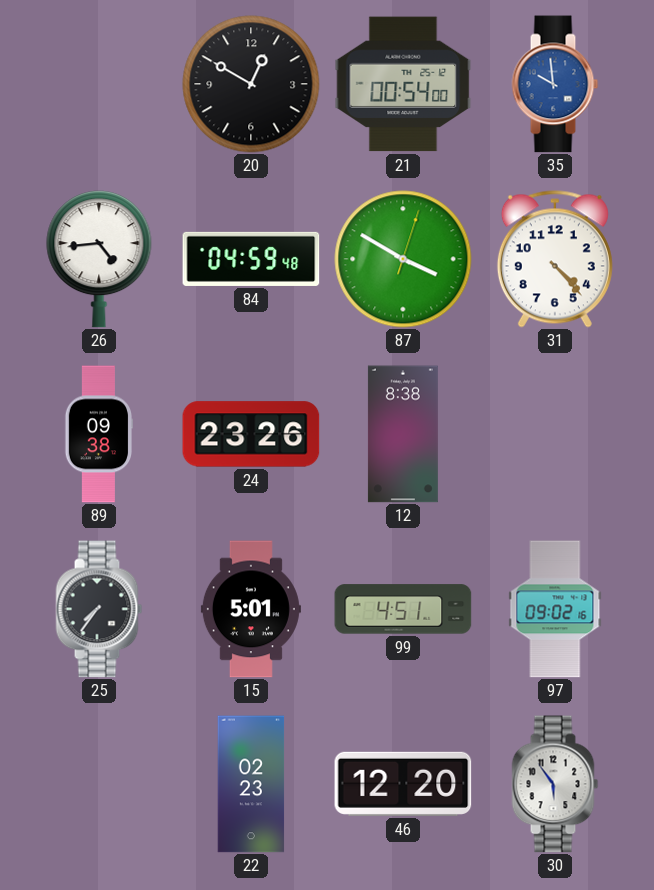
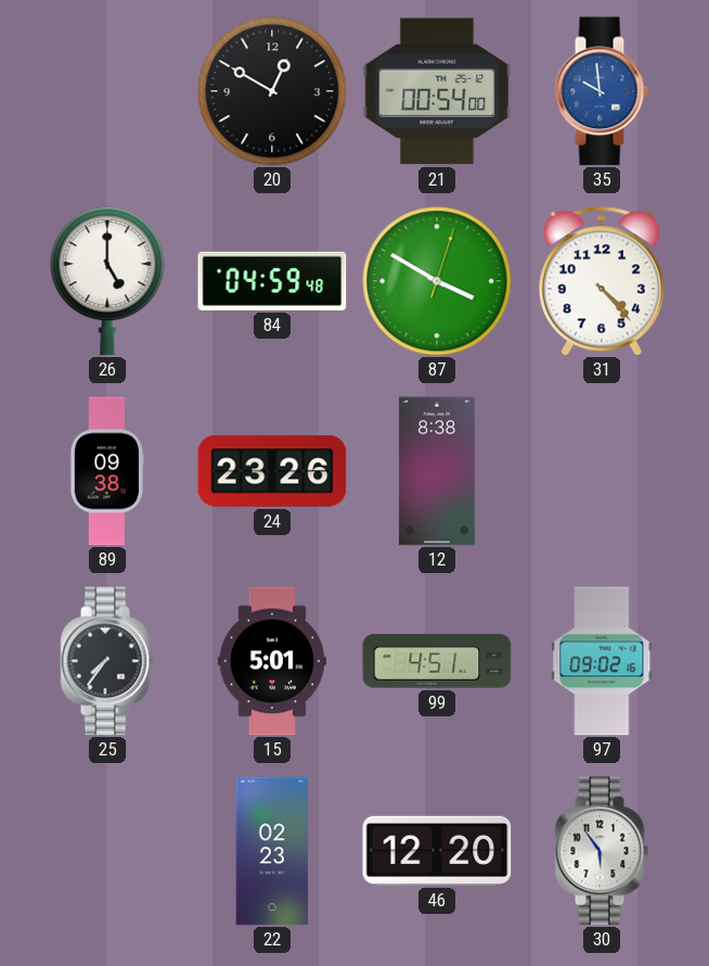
26: 4:44 -> 5:00 (107, 281)
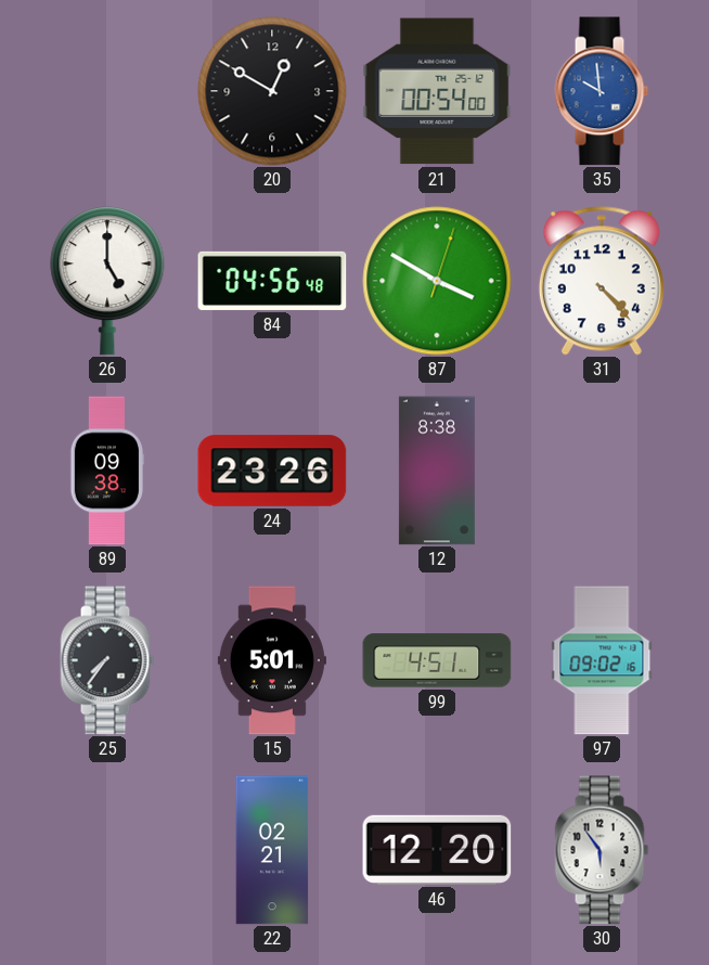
84: 04:59 -> 04:56 (272, 281)
22: 02:23 -> 02:21 (272, 850)
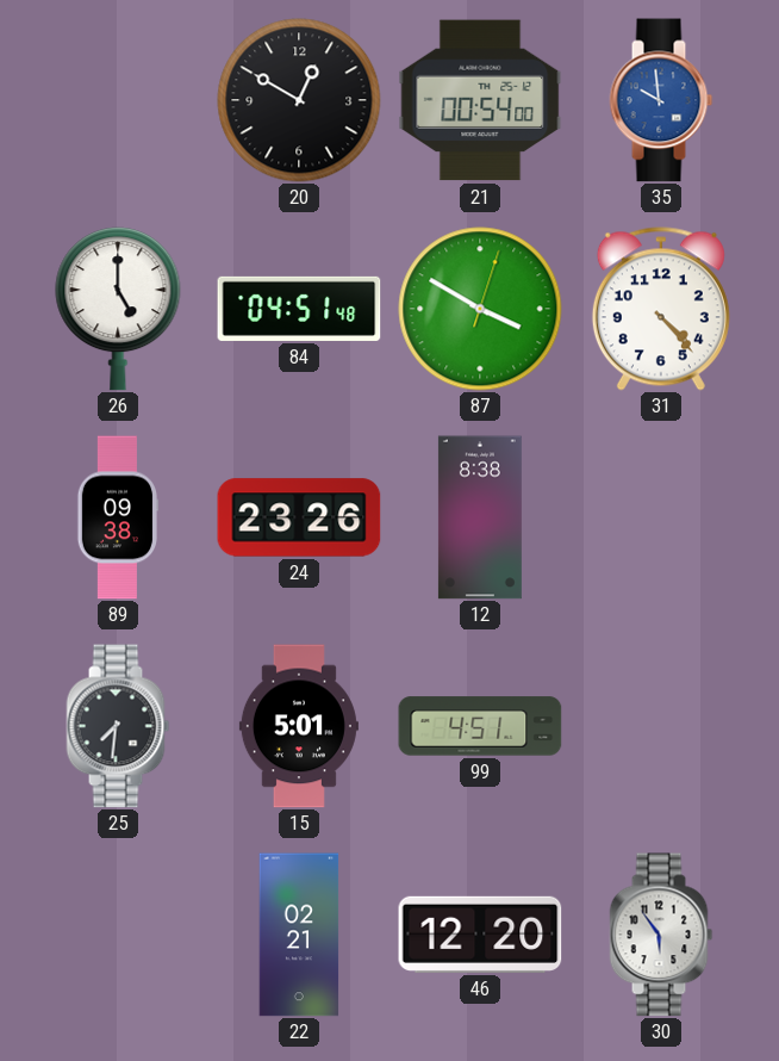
84: 04:56 -> 04:51 (299, 309)
25: 7:36 -> 7:31 (118, 726)
97: 09:02 -> none (602, 660)
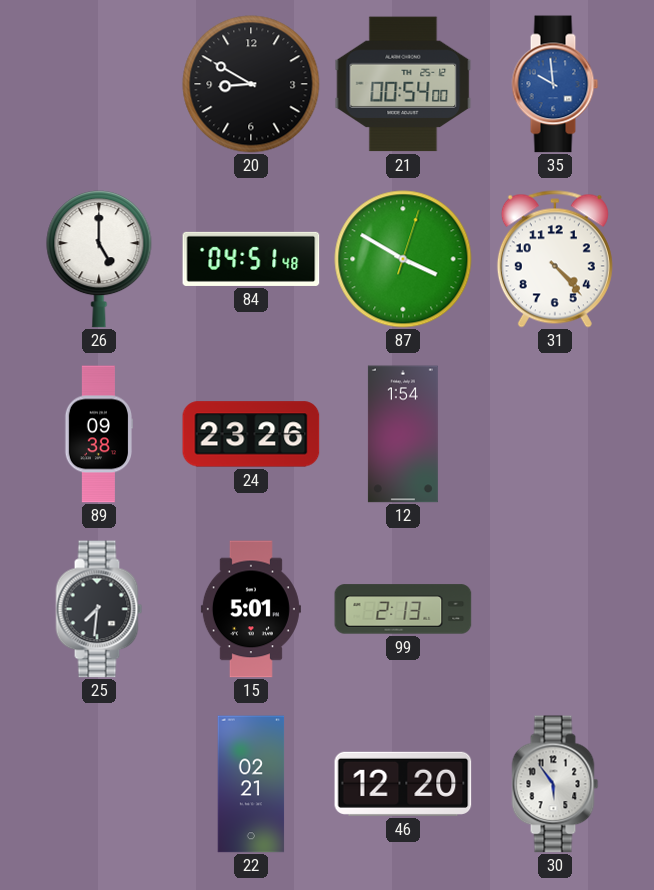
20: 12:50 -> 8:50 (251, 84)
12: 8:38 -> 1:54 (403, 434)
99: 4:51 -> 2:13 (403, 609)
